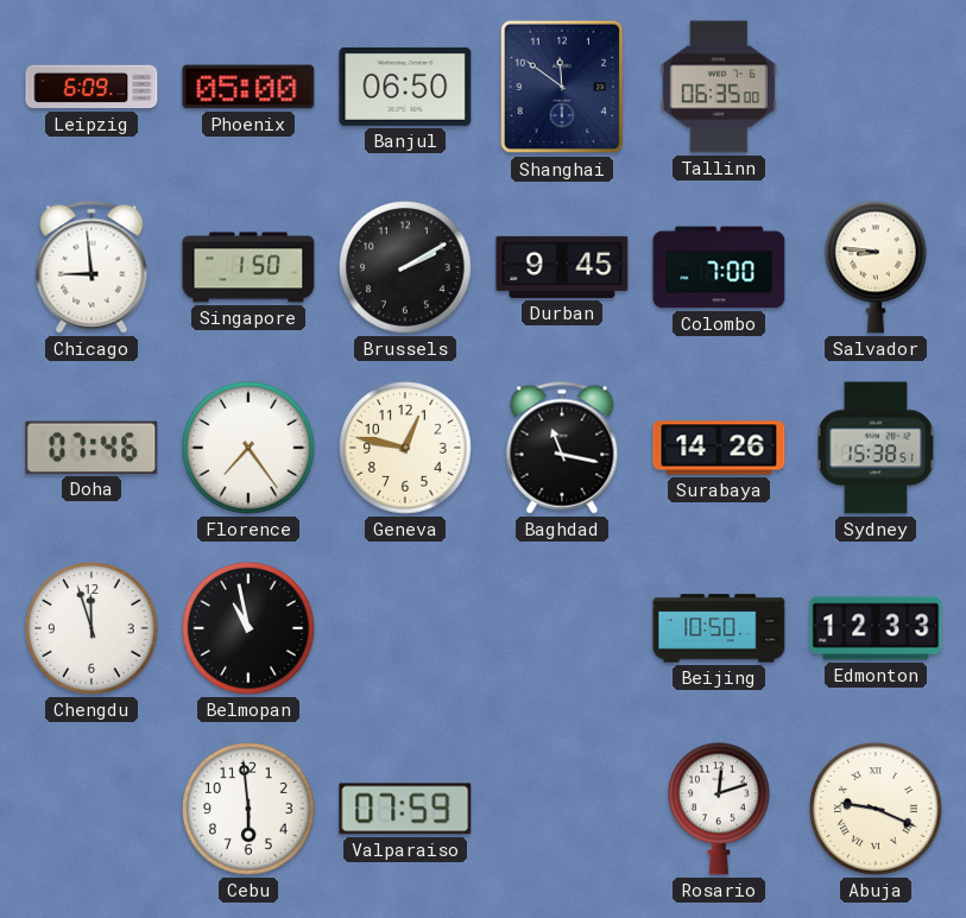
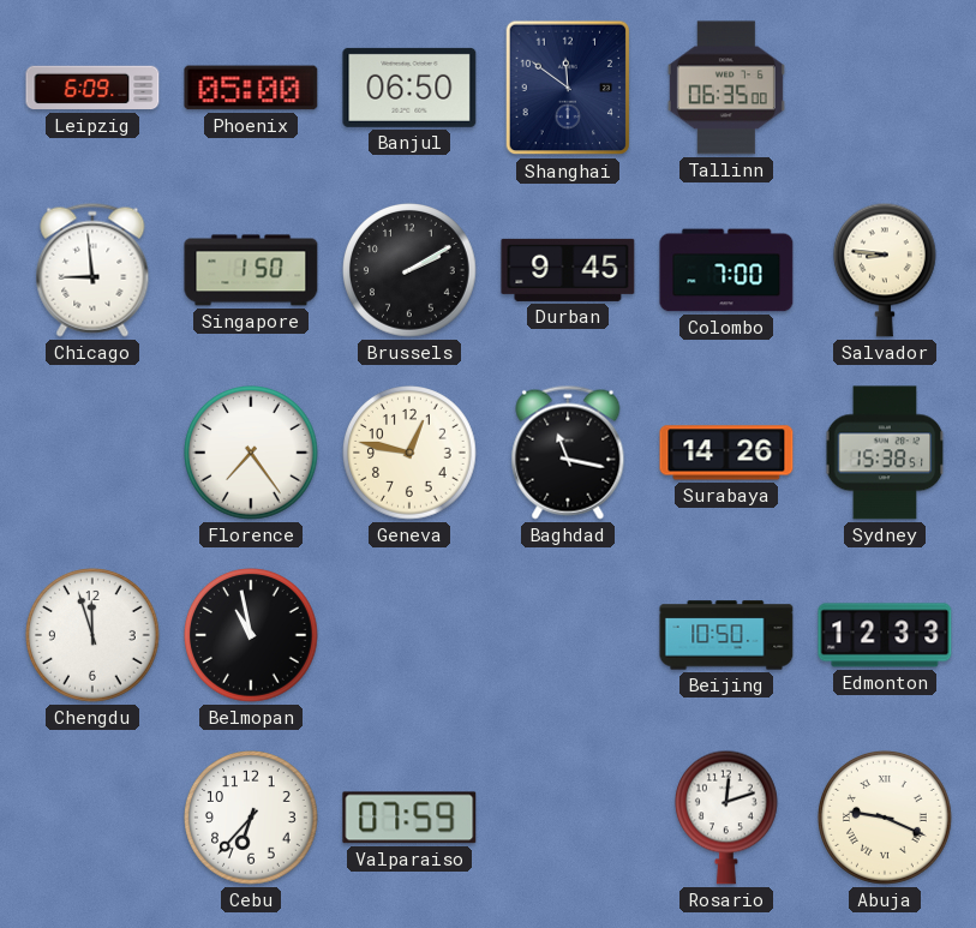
Doha: 07:46 -> none (91, 448)
Cebu: 5:59 -> 6:37 (251, 818)
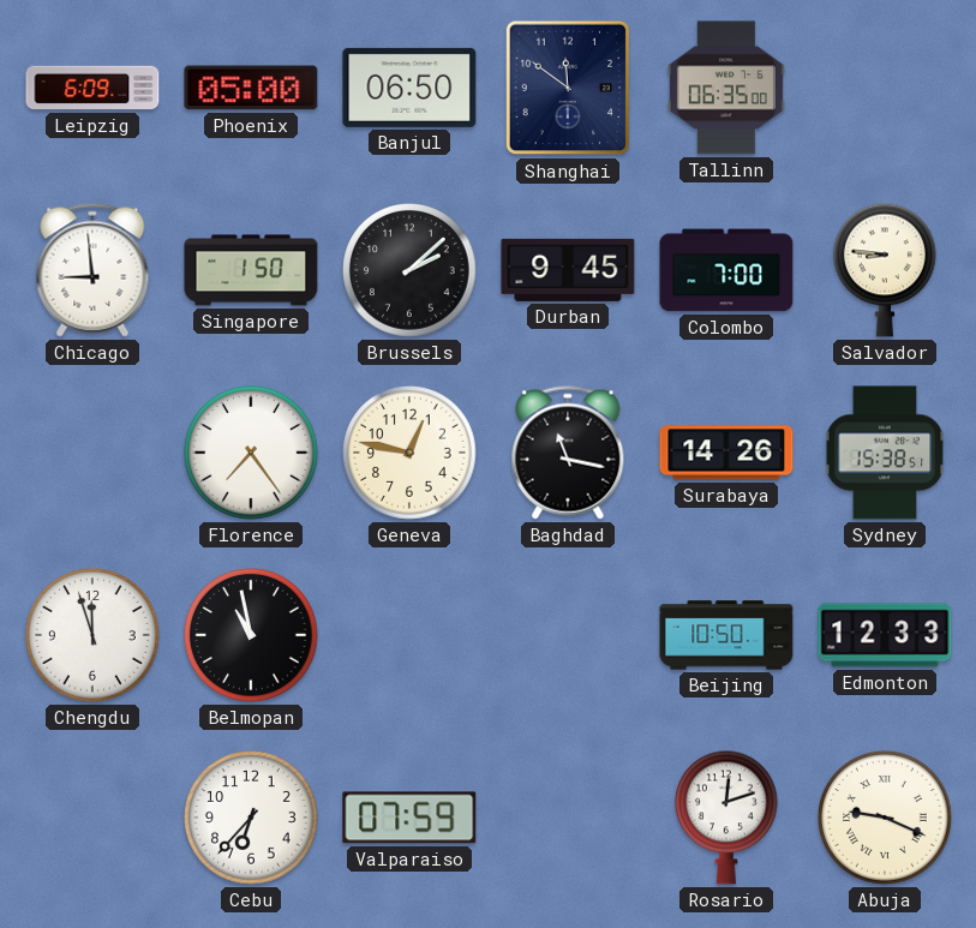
Brussels: 2:10 -> 2:08 (409, 270)
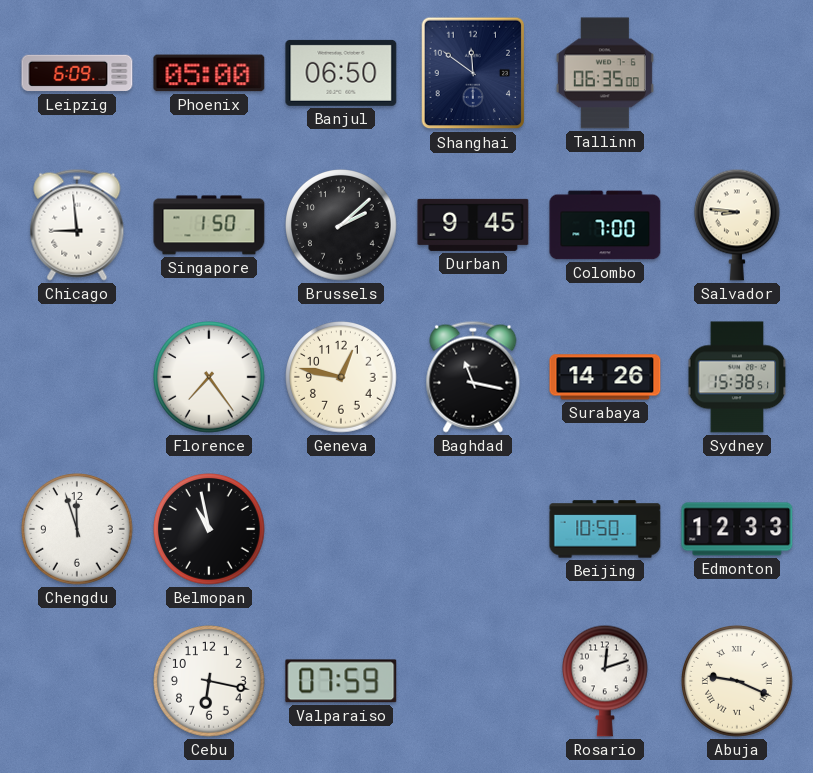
Cebu: 6:37 -> 6:17 (209, 681)
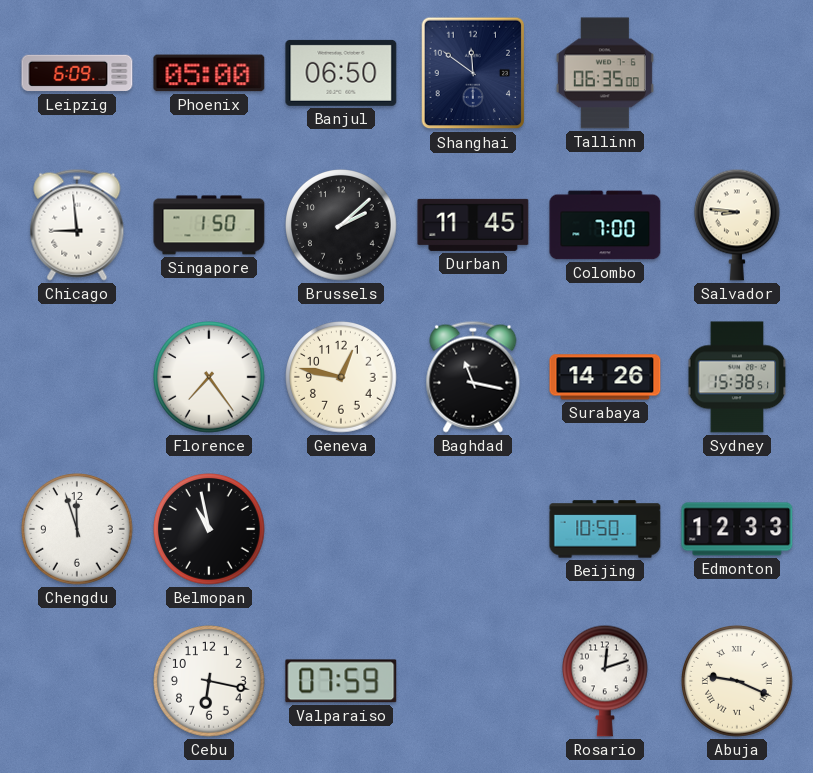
Durban: 9:45 -> 11:45 (473, 225)
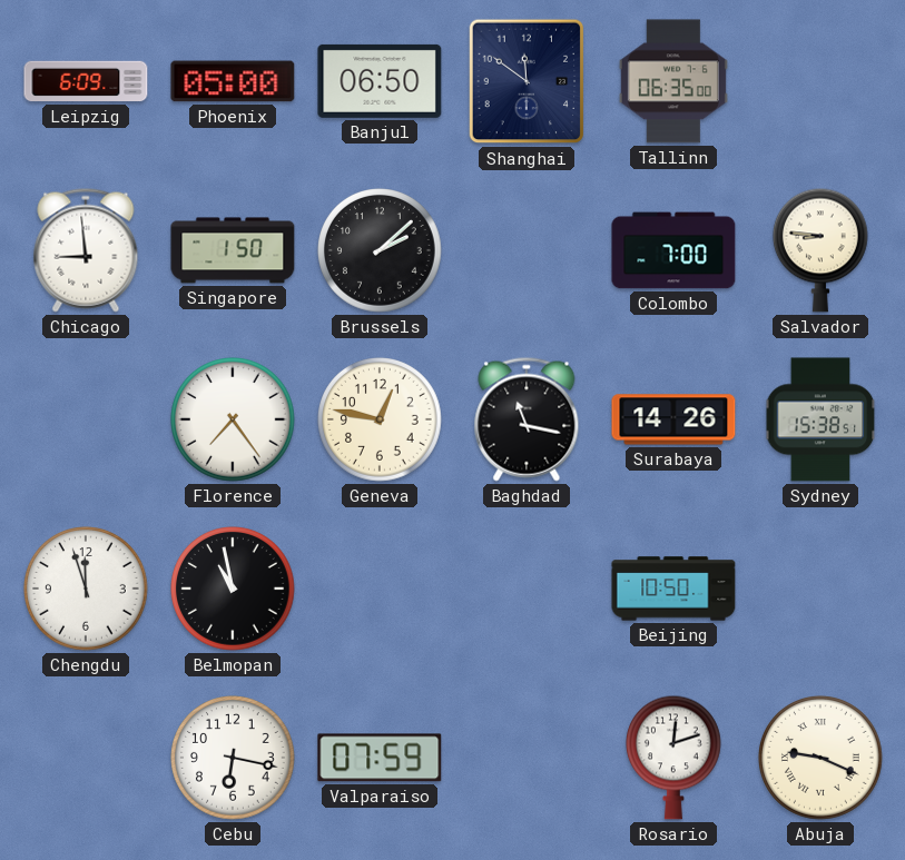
Durban: 11:45 -> none (473, 225)
Edmonton: 12:33 -> none (737, 529)
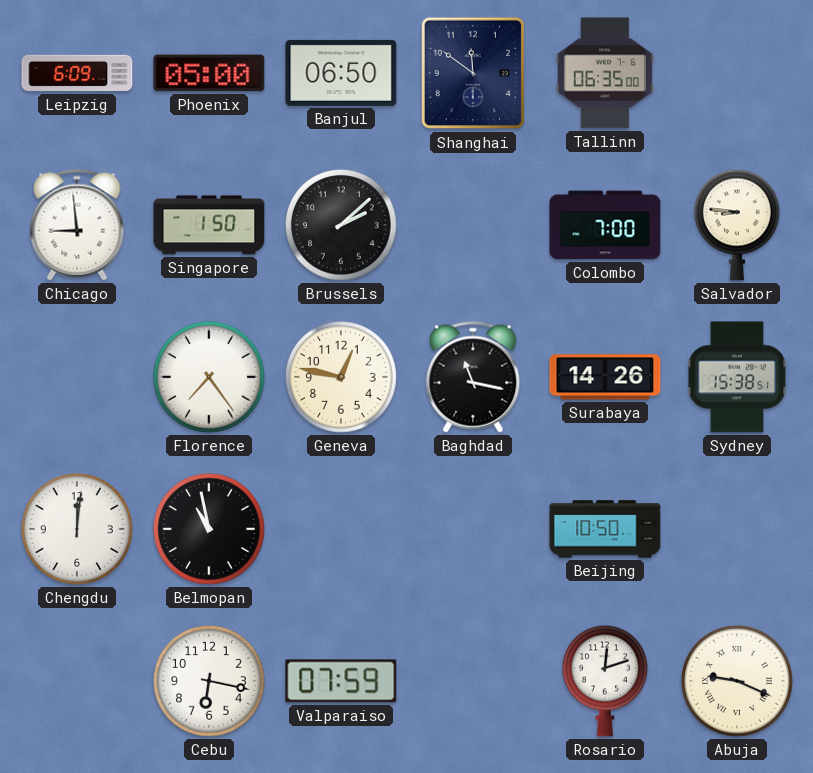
Chengdu: 11:57 -> 12:01 (77, 529)
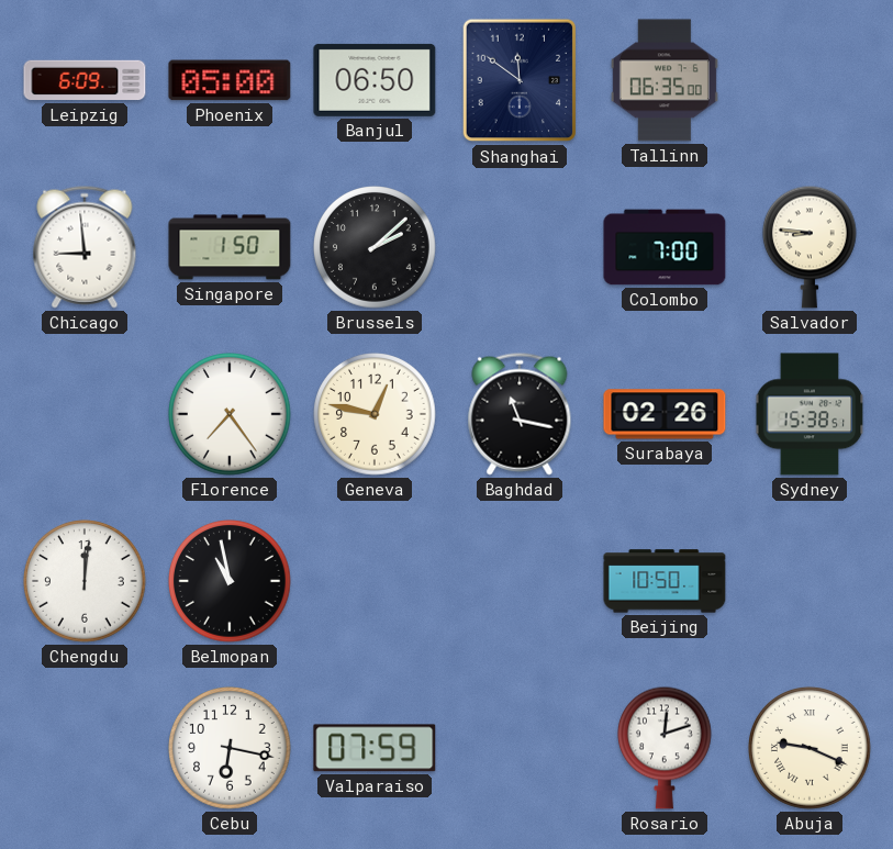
Surabaya: 14:26 -> 02:26 (665, 414)
